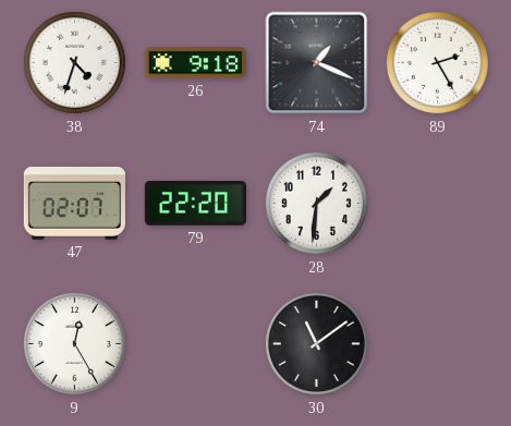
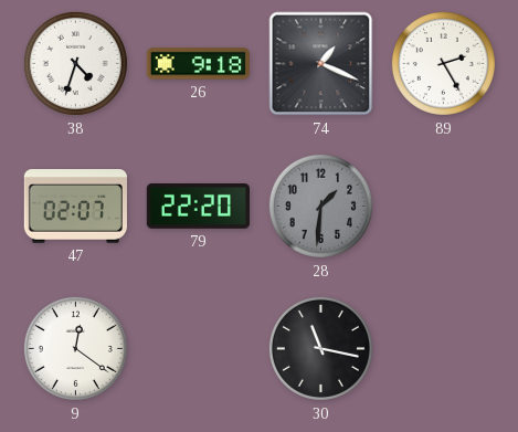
28 dial: white -> grey (320, 206)
9: 12:25 -> 12:21 (75, 348)
30: 11:09 -> 11:17 (320, 348)
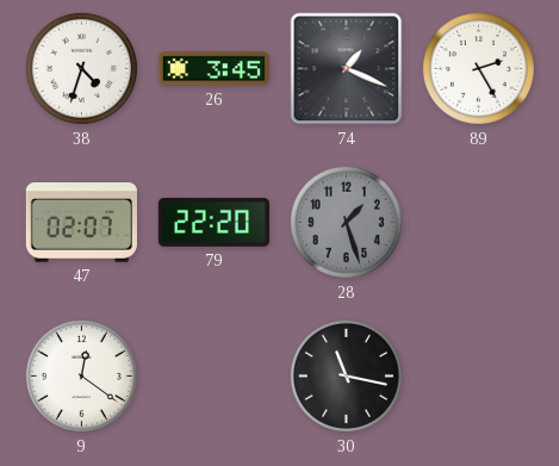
26: 9:18 -> 3:45 (213, 69)
28: 1:31 -> 1:27 (346, 222)
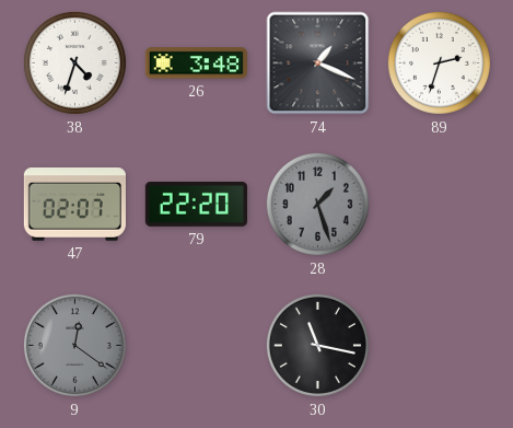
26: 3:45 -> 3:48 (196, 63)
89: 2:25 -> 2:33 (439, 62)
9 dial: white -> grey (74, 345)
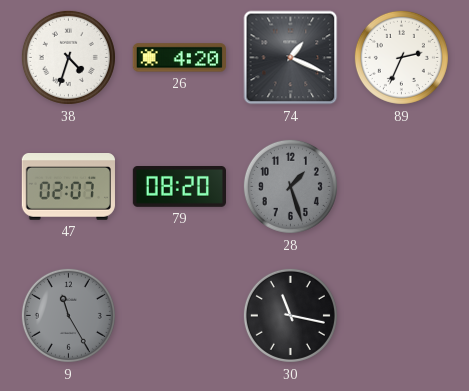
26: 3:48 -> 4:20 (179, 58)
89: 2:33 -> 2:34 (401, 57)
79: 22:20 -> 08:20 (179, 187)
9: 12:21 -> 11:25 (68, 315)
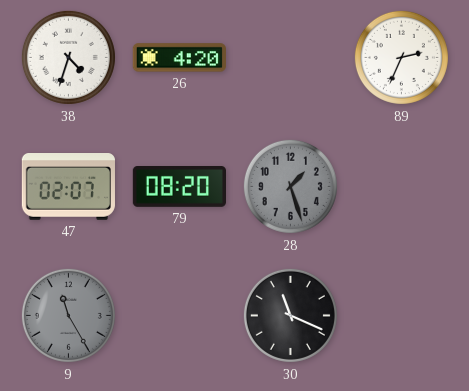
74: 1:19 -> none (291, 58)
30: 11:17 -> 11:19 (290, 315)
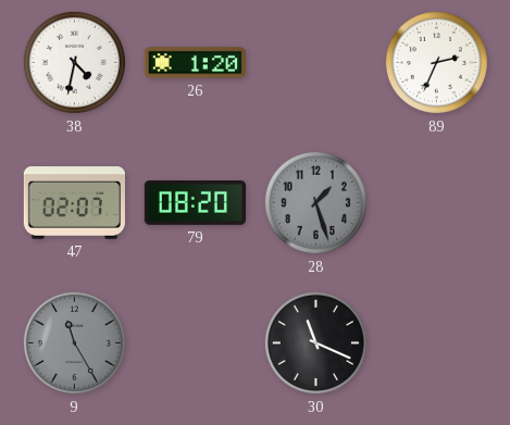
38: 4:33 -> 4:32 (74, 62)
26: 4:20 -> 1:20 (195, 63)
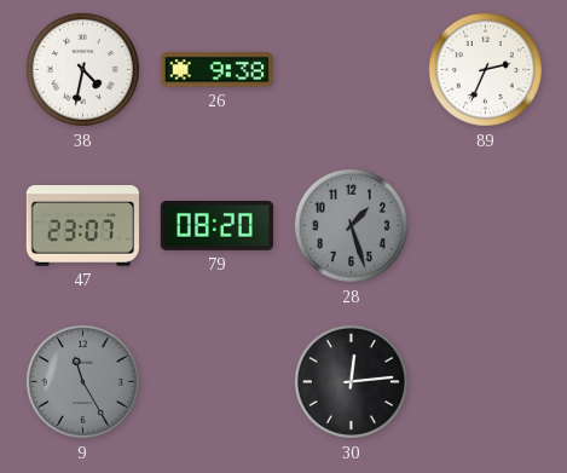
26: 1:20 -> 9:38 (216, 70)
47: 02:07 -> 23:07 (82, 226)
30: 11:19 -> 12:14 (351, 381)
